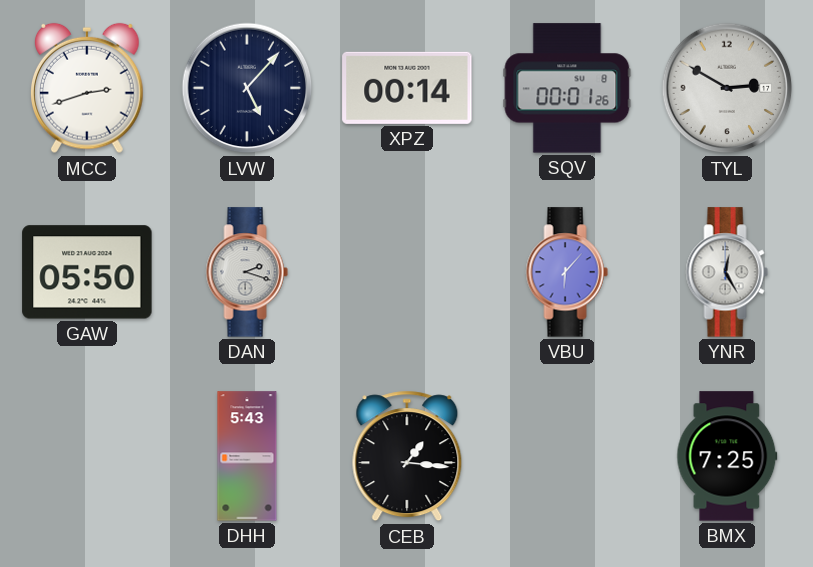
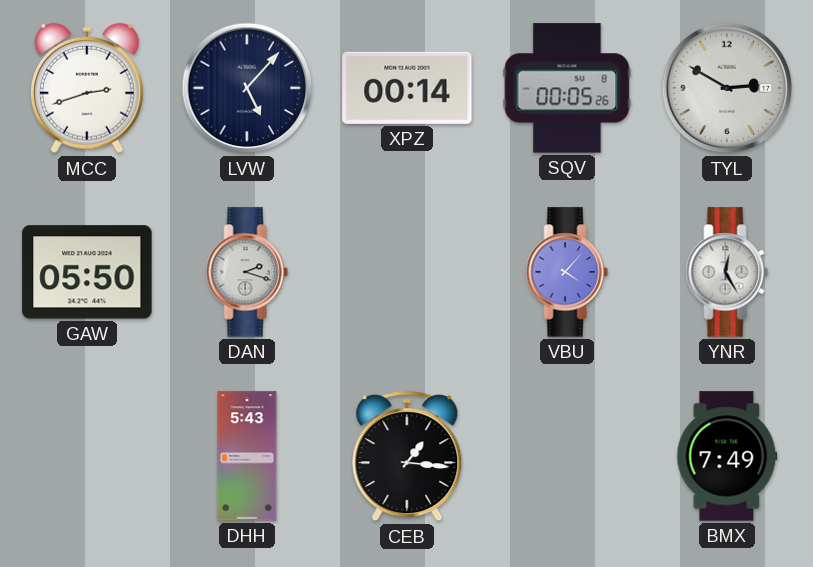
SQV: 00:01 -> 00:05 (567, 88)
VBU: 6:07 -> 4:07 (567, 272)
BMX: 7:25 -> 7:49 (727, 456)
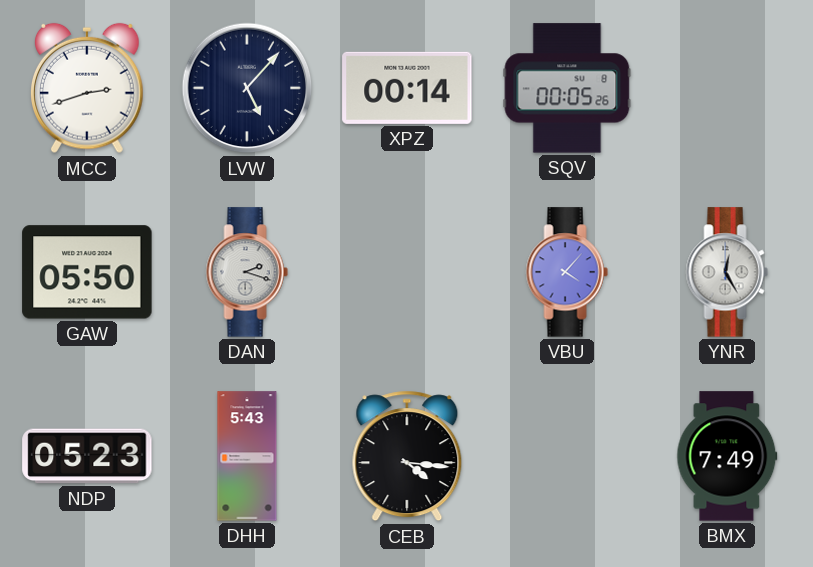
TYL: 2:50 -> none (727, 88)
NDP: none -> 05:23 (87, 456)
CEB: 1:16 -> 4:16 (407, 456)
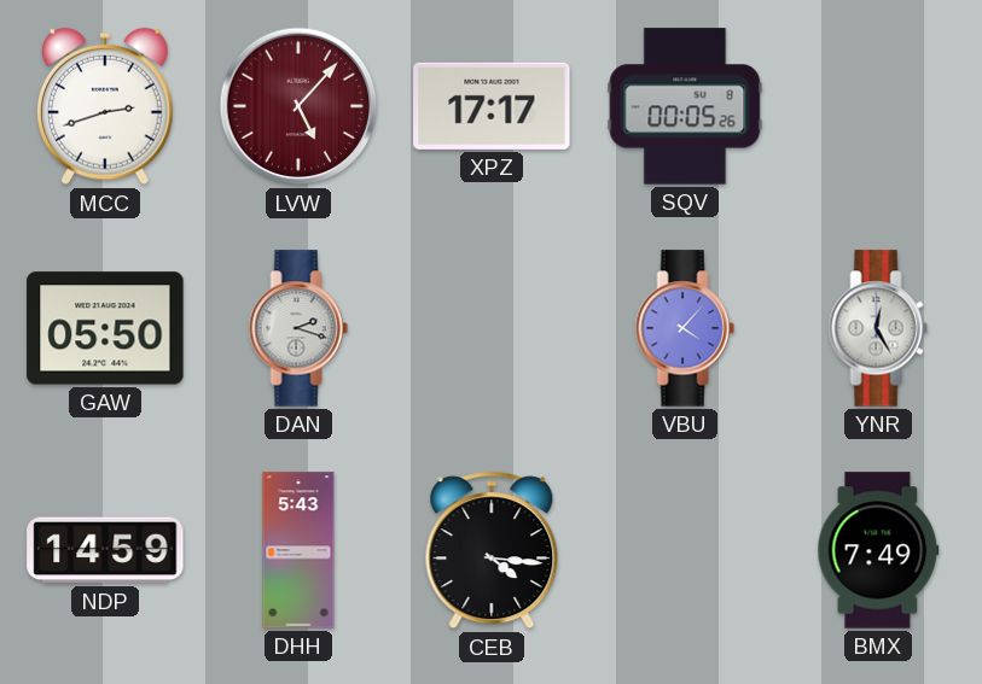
LVW dial: navy -> burgundy (298, 106)
XPZ: 00:14 -> 17:17 (492, 106)
NDP: 05:23 -> 14:59 (105, 550)
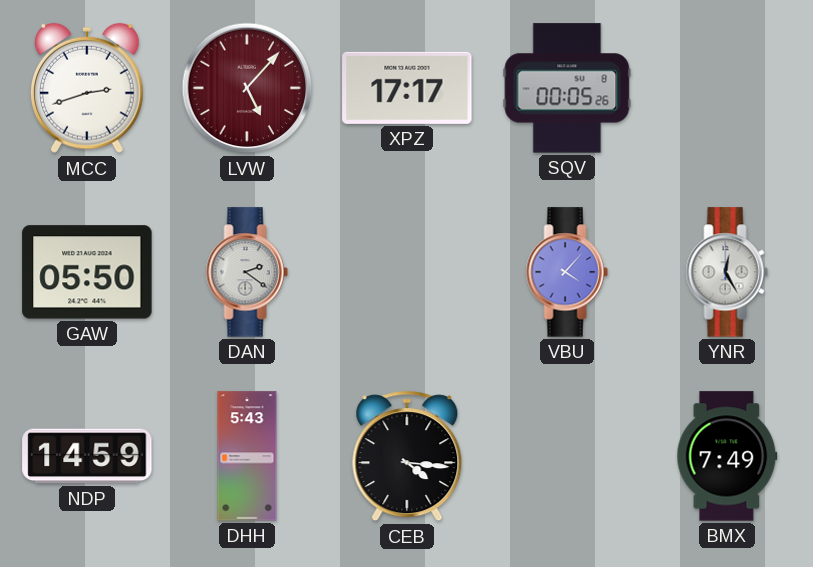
DAN: 2:18 -> 2:21 (247, 272)
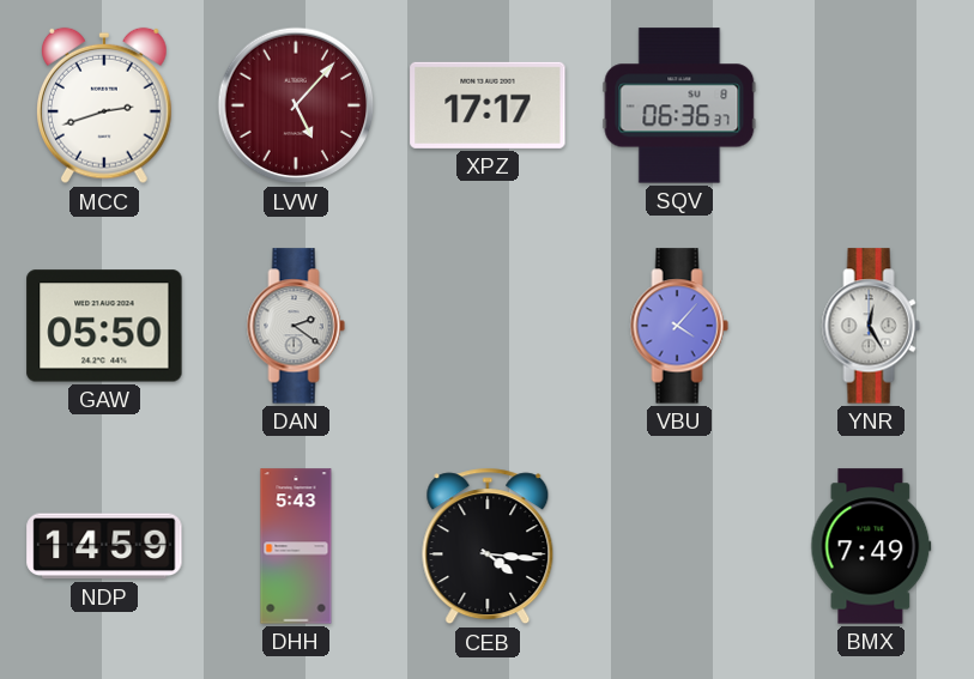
SQV: 00:05 -> 06:36 (679, 105)
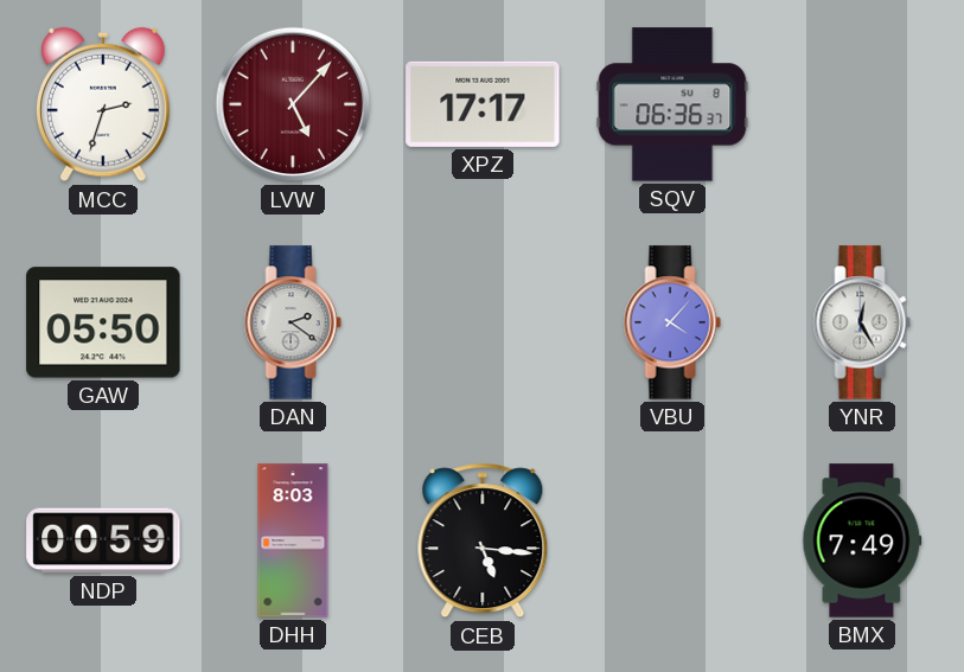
MCC: 2:42 -> 2:33 (104, 104)
NDP: 14:59 -> 00:59 (103, 540)
DHH: 5:43 -> 8:03 (293, 540)
CEB: 4:16 -> 5:16 (483, 540)
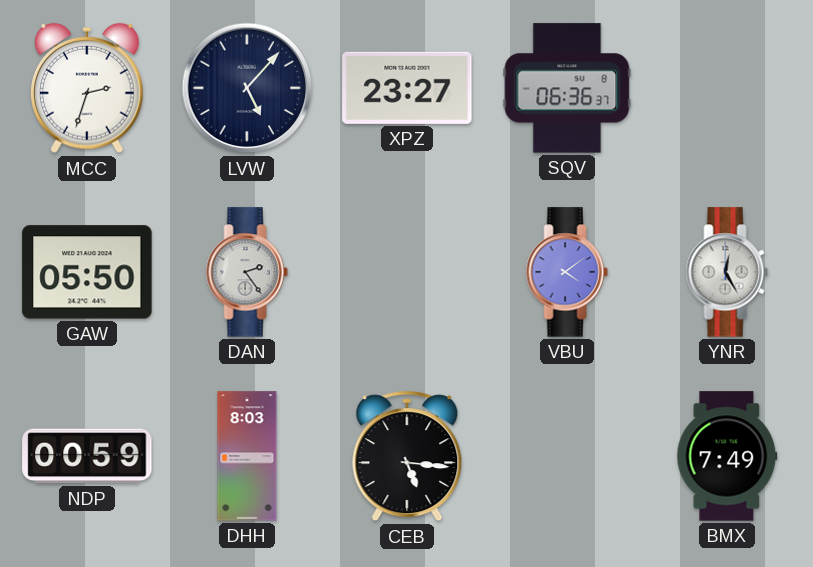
LVW dial: burgundy -> navy (247, 88)
XPZ: 17:17 -> 23:27 (407, 88)
DAN: 2:21 -> 2:24 (247, 272)
VBU: 4:07 -> 4:09 (567, 272)
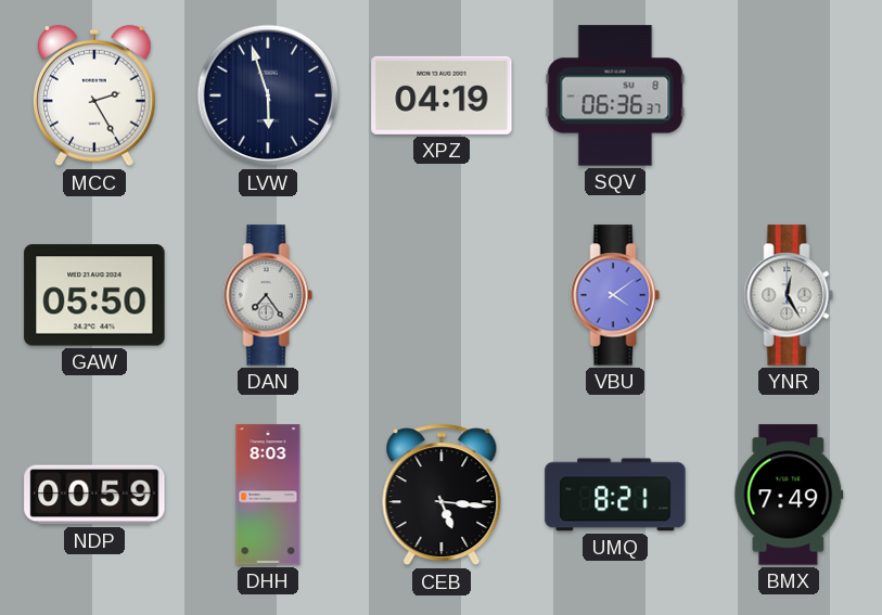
MCC: 2:33 -> 2:25 (95, 95)
LVW: 5:07 -> 5:57 (268, 95)
XPZ: 23:27 -> 04:19 (442, 95)
DAN: 2:24 -> 7:24 (268, 295)
UMQ: none -> 8:21 (615, 495)
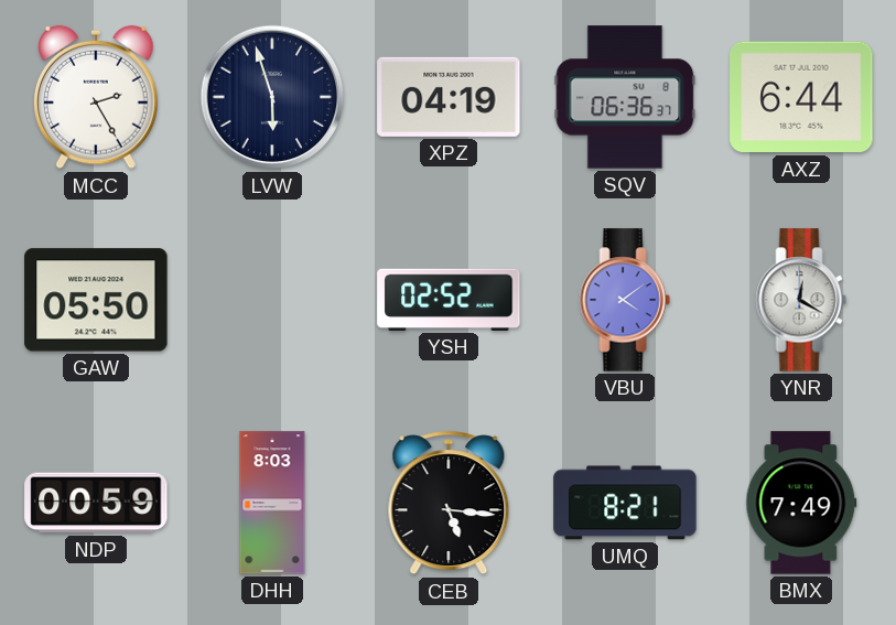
AXZ: none -> 6:44 (801, 97)
DAN: 7:24 -> none (268, 295)
YSH: none -> 02:52 (449, 300)
YNR: 12:25 -> 12:20 (801, 300)
